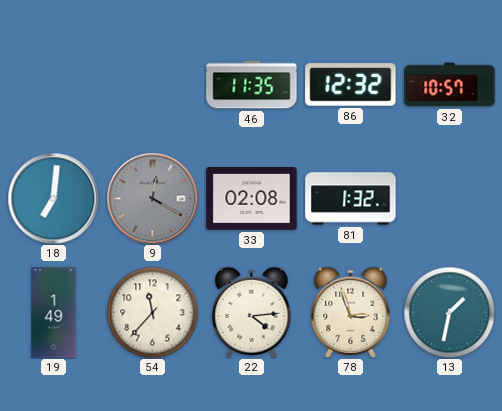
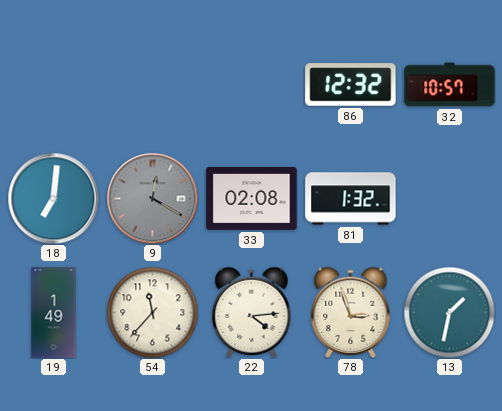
46: 11:35 -> none (252, 85)
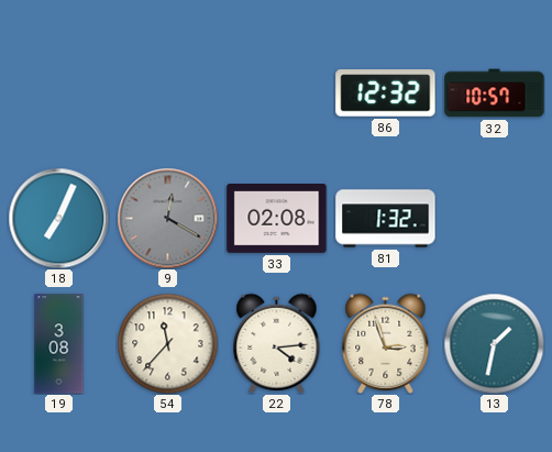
18: 7:01 -> 7:04 (58, 218)
19: 1:49 -> 3:08 (59, 344)
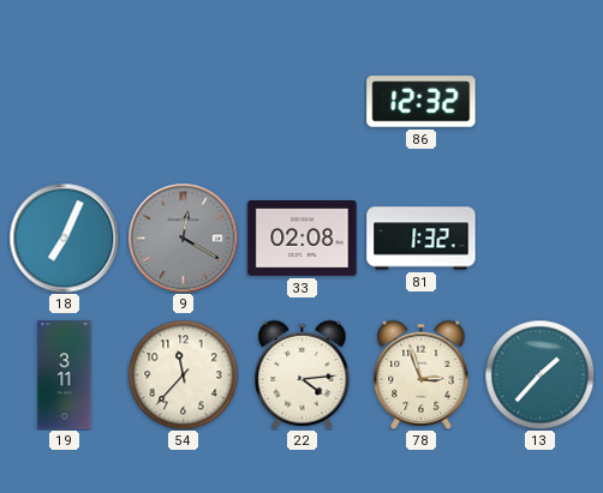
32: 10:57 -> none (495, 93)
19: 3:08 -> 3:11 (65, 375)
13: 1:32 -> 1:37 (539, 374)
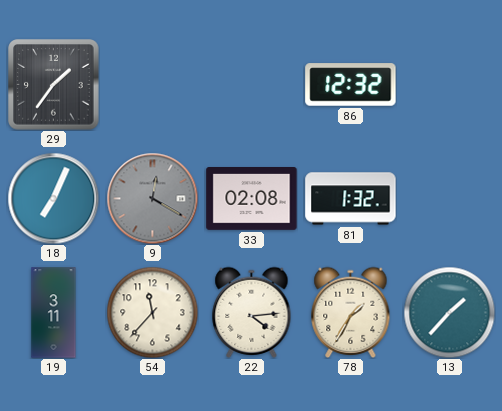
29: none -> 1:36 (54, 85)
78: 2:57 -> 1:35 (351, 312)
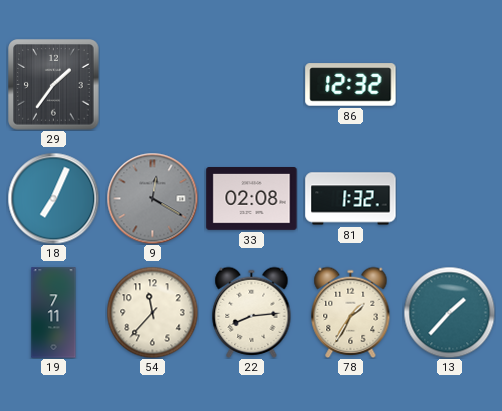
19: 3:11 -> 7:11 (54, 313)
22: 4:14 -> 8:14 (252, 312)
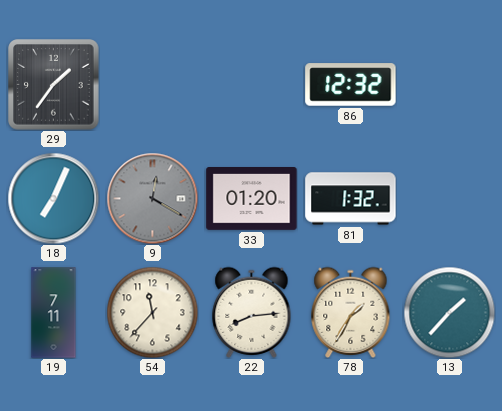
33: 02:08 -> 01:20 (252, 199)
